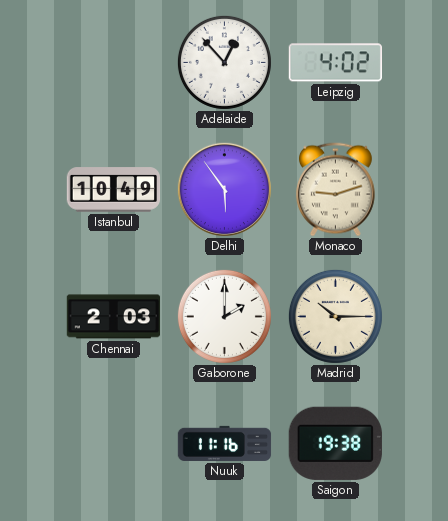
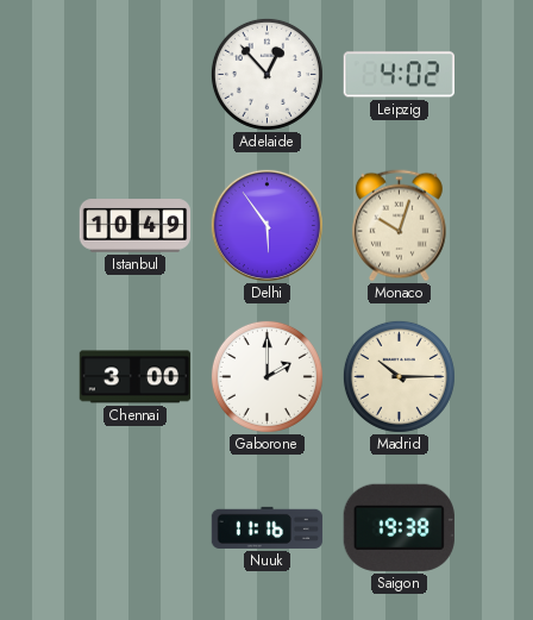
Monaco: 9:12 -> 10:03 (399, 226)
Chennai: 2:03 -> 3:00 (136, 377)
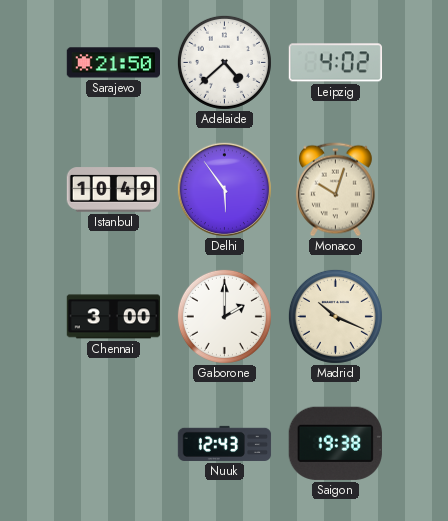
Sarajevo: none -> 21:50 (113, 63)
Adelaide: 12:53 -> 4:38 (224, 62)
Madrid: 10:15 -> 10:19 (335, 316)
Nuuk: 11:16 -> 12:43 (225, 443)
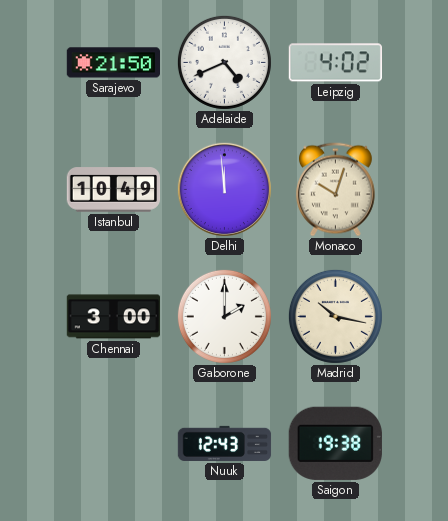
Adelaide: 4:38 -> 4:41 (224, 62)
Delhi: 5:54 -> 11:59 (224, 189)
Madrid: 10:19 -> 10:17 (335, 316)
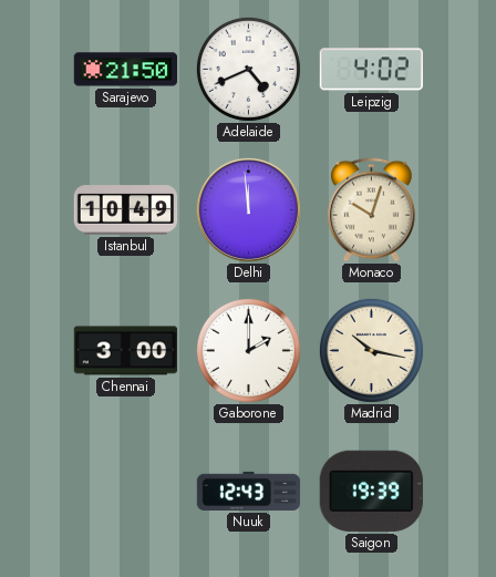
Saigon: 19:38 -> 19:39 (371, 491)
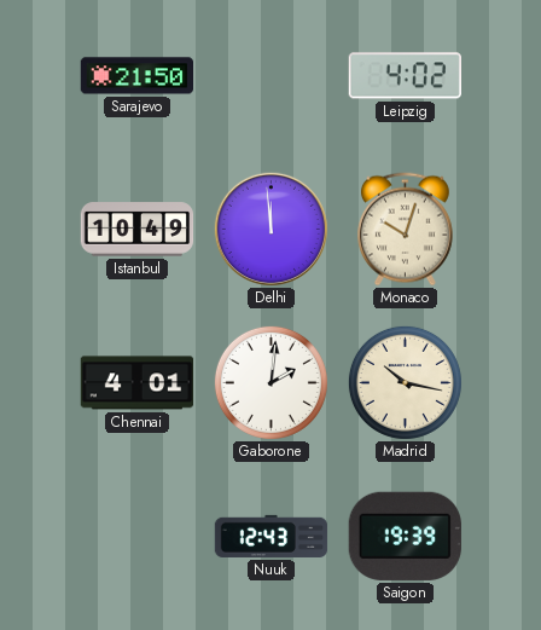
Adelaide: 4:41 -> none (248, 69)
Chennai: 3:00 -> 4:01 (138, 383)
Gaborone: 2:00 -> 2:01 (270, 382)
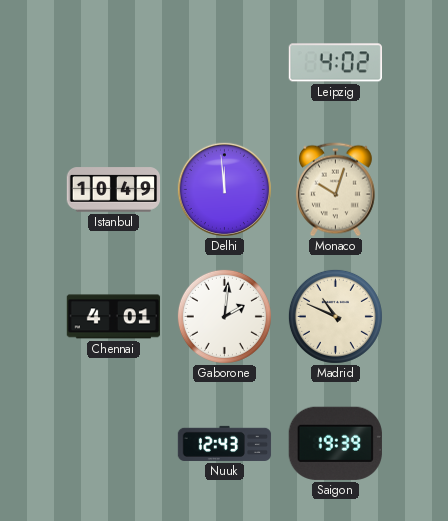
Sarajevo: 21:50 -> none (136, 76)
Madrid: 10:17 -> 10:49 (335, 316)
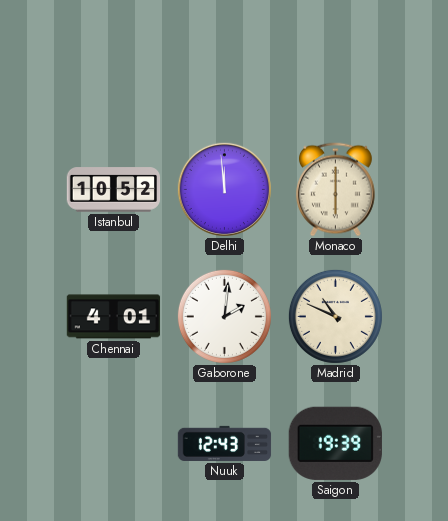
Leipzig: 4:02 -> none (335, 63)
Istanbul: 10:49 -> 10:52 (114, 190)
Monaco: 10:03 -> 6:00 (335, 190)
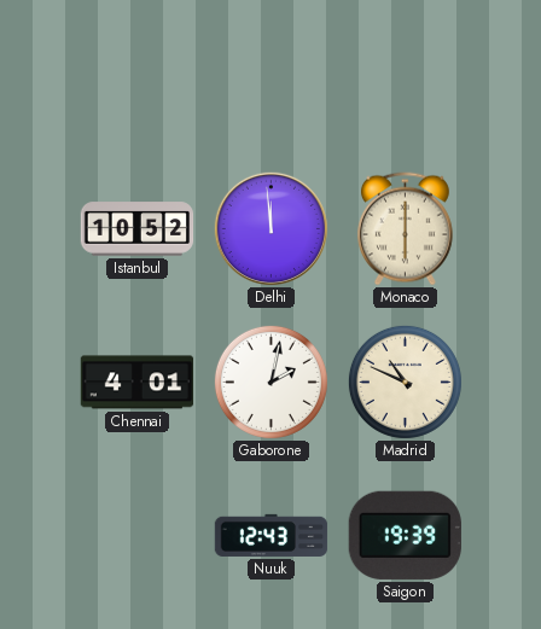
Gaborone: 2:01 -> 2:02 (270, 382)
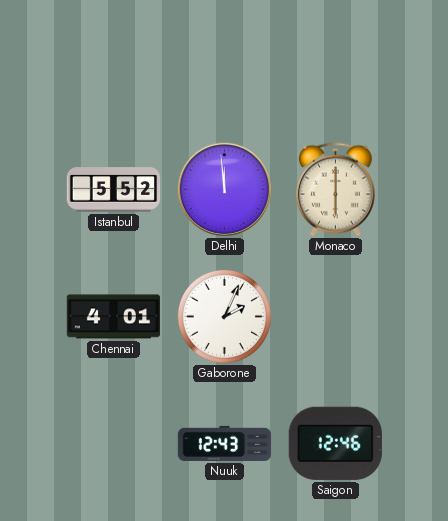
Istanbul: 10:52 -> 5:52 (114, 190)
Gaborone: 2:02 -> 2:04 (224, 316)
Madrid: 10:49 -> none (405, 382)
Saigon: 19:39 -> 12:46 (335, 443)
